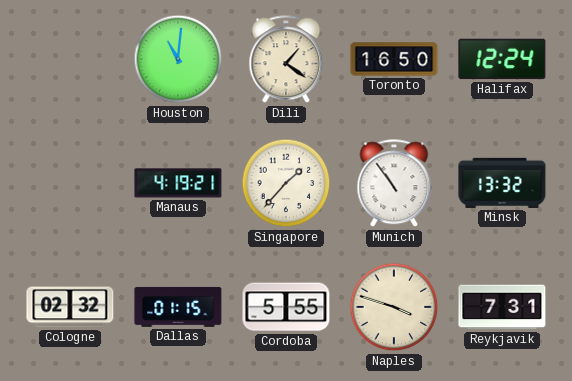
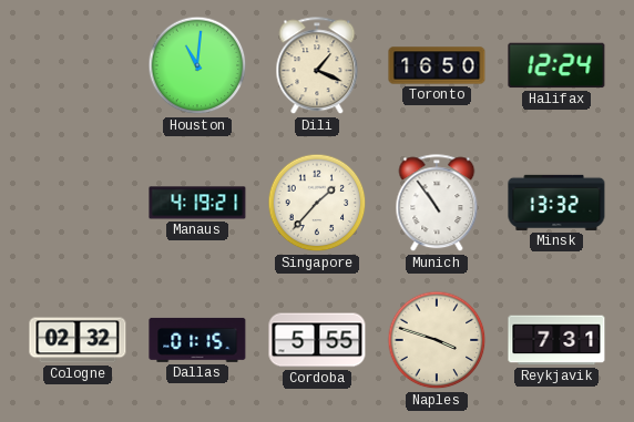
Dili: 1:21 -> 1:19 (317, 66)
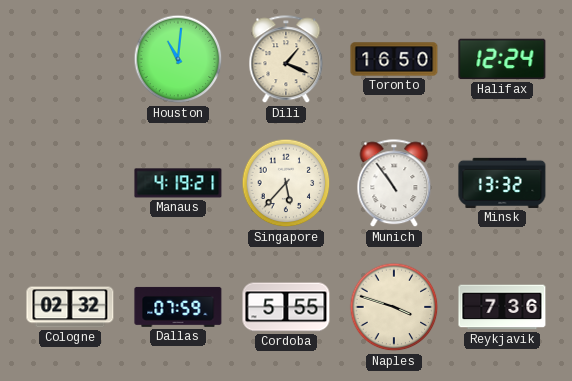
Singapore: 1:37 -> 5:37 (286, 183)
Dallas: 01:15 -> 07:59 (178, 307)
Reykjavik: 7:31 -> 7:36 (502, 307)
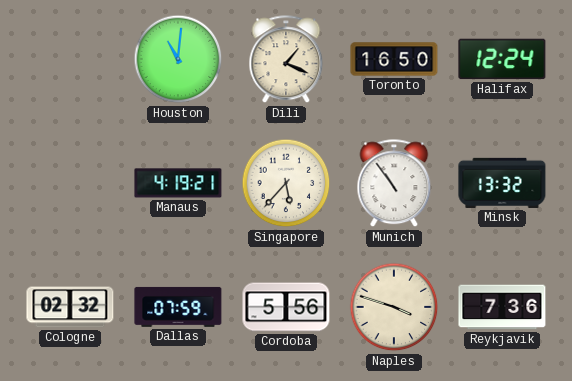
Cordoba: 5:55 -> 5:56 (286, 307)
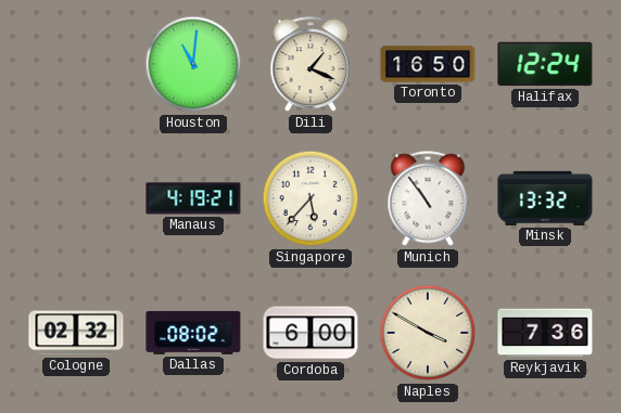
Dallas: 07:59 -> 08:02 (193, 333)
Cordoba: 5:56 -> 6:00 (310, 333)
Naples: 3:48 -> 3:50 (428, 333)
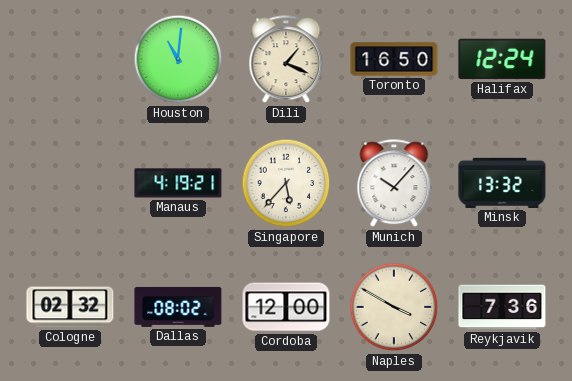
Munich: 10:54 -> 10:07 (394, 184)
Cordoba: 6:00 -> 12:00 (286, 307)
